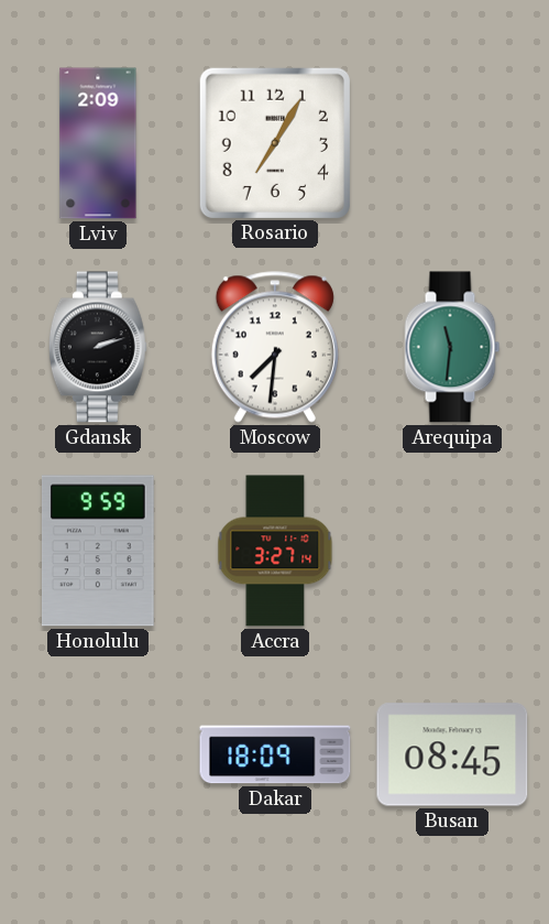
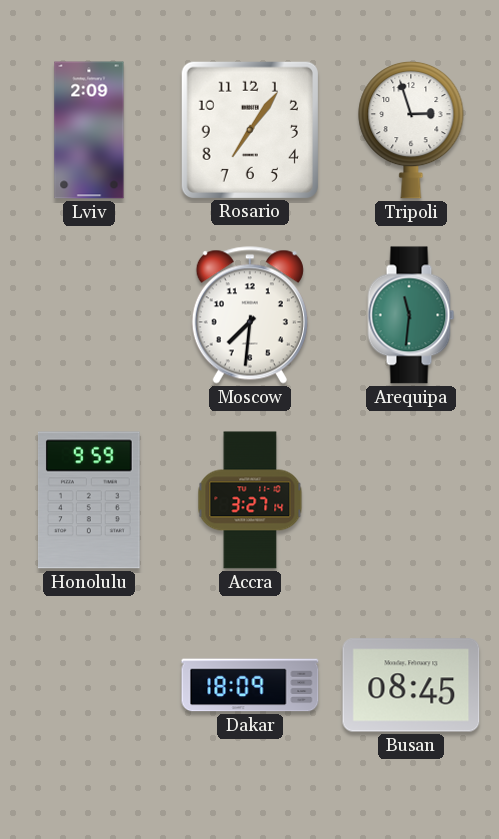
Rosario: 7:05 -> 7:06 (250, 130)
Tripoli: none -> 2:57 (411, 130)
Gdansk: 2:12 -> none (98, 347)
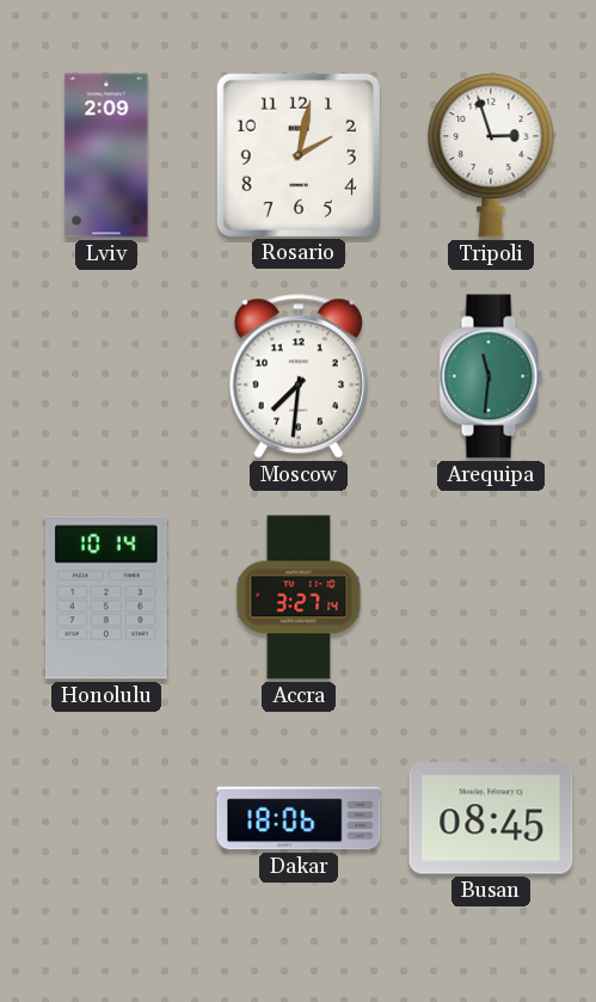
Rosario: 7:06 -> 2:02 (299, 155)
Honolulu: 9:59 -> 10:14 (106, 597)
Dakar: 18:09 -> 18:06 (299, 818)
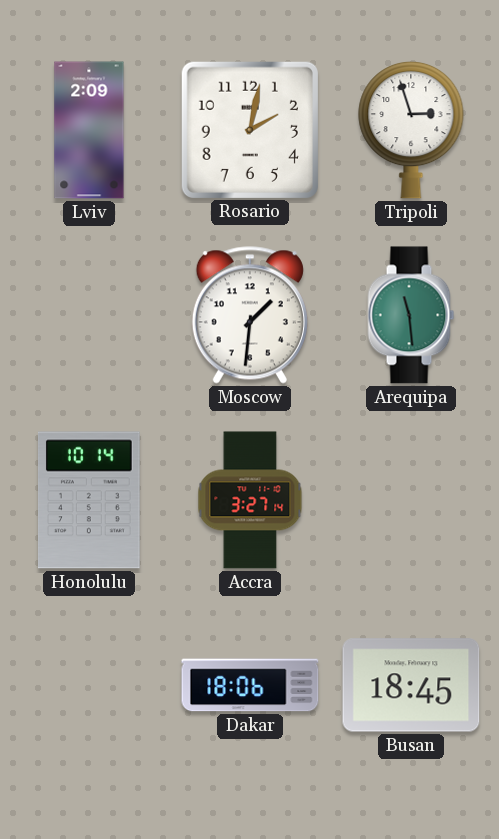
Moscow: 7:31 -> 1:31 (250, 315)
Arequipa: 11:31 -> 11:29 (411, 315)
Busan: 08:45 -> 18:45 (411, 685)
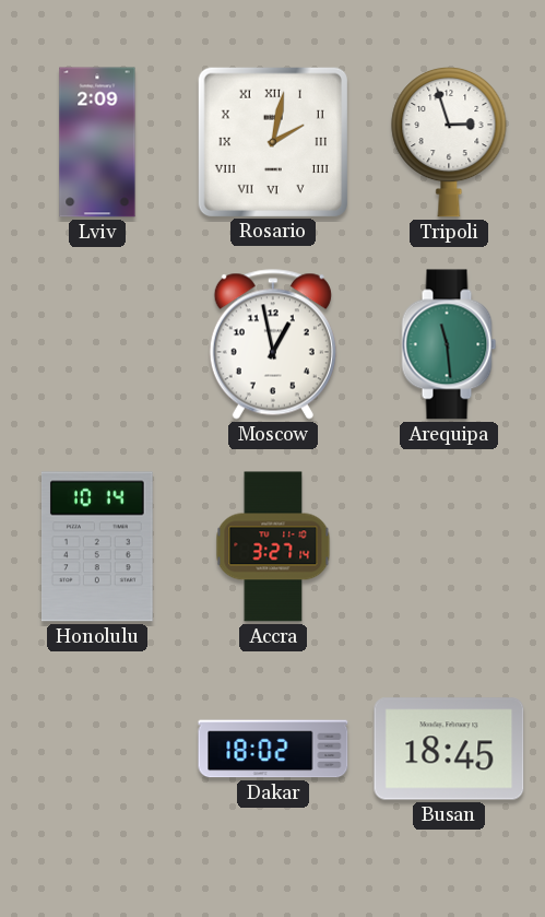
Rosario numerals: Arabic -> Roman (273, 142)
Moscow: 1:31 -> 12:58 (273, 344)
Dakar: 18:06 -> 18:02 (273, 749)
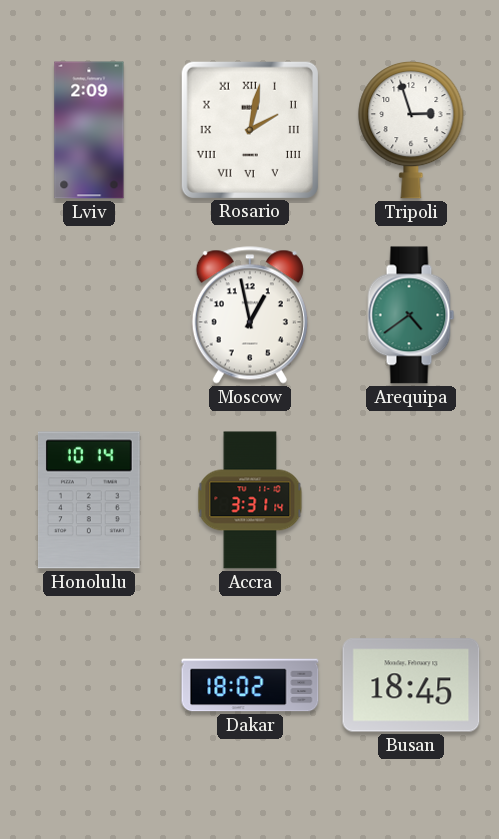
Arequipa: 11:29 -> 4:39 (411, 315)
Accra: 3:27 -> 3:31 (250, 500)
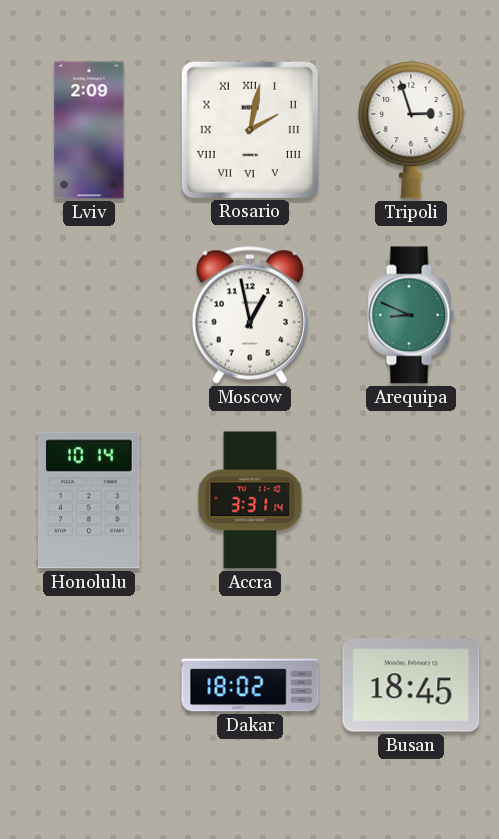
Arequipa: 4:39 -> 8:49 (411, 315)
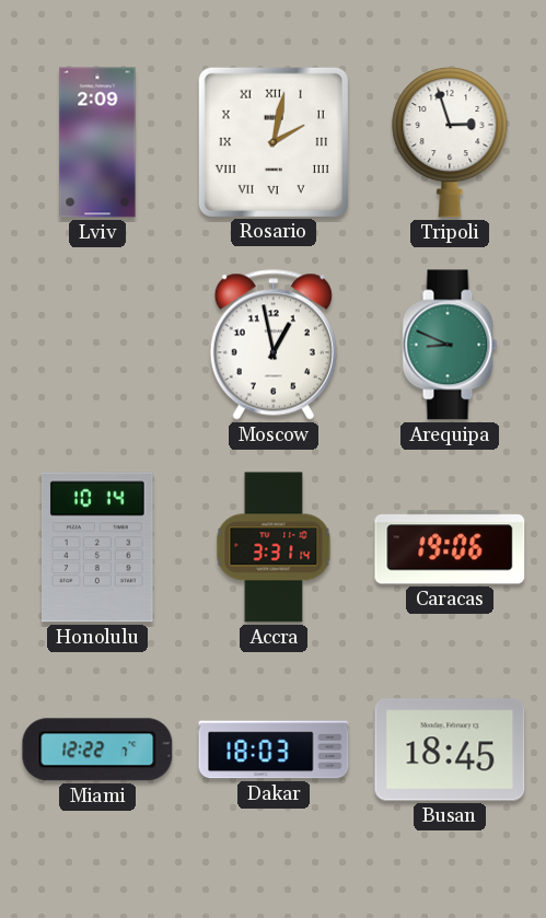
Caracas: none -> 19:06 (450, 547)
Miami: none -> 12:22 (97, 749)
Dakar: 18:02 -> 18:03 (274, 749)
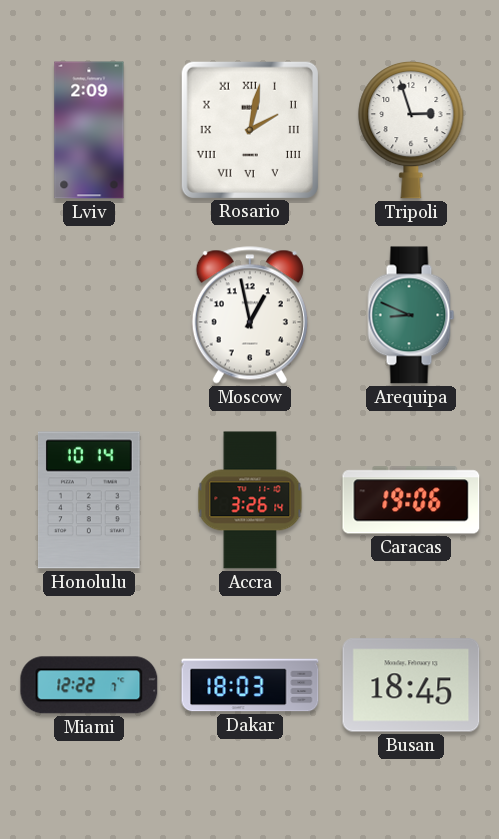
Accra: 3:31 -> 3:26 (250, 500)
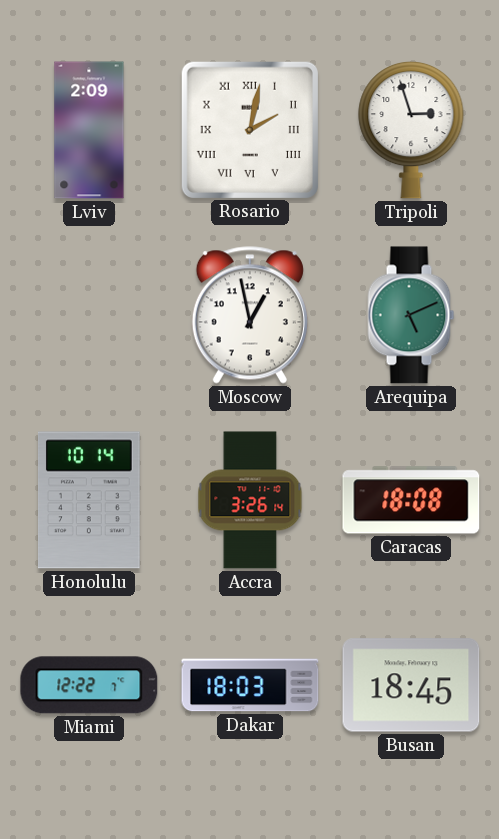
Arequipa: 8:49 -> 5:11 (411, 315)
Caracas: 19:06 -> 18:08 (411, 500)
